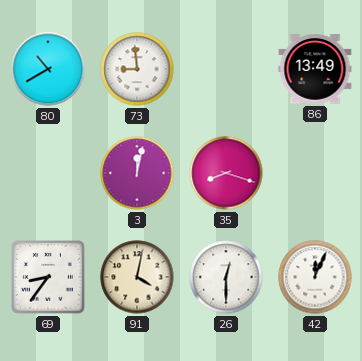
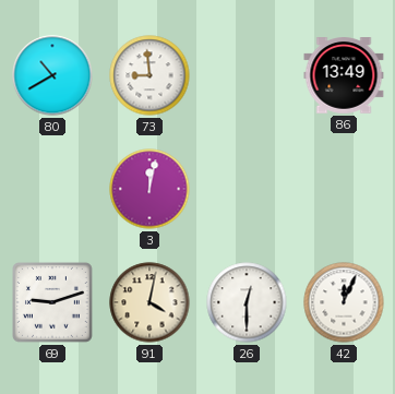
35: 8:18 -> none (226, 173)
69: 8:36 -> 9:12 (53, 303)
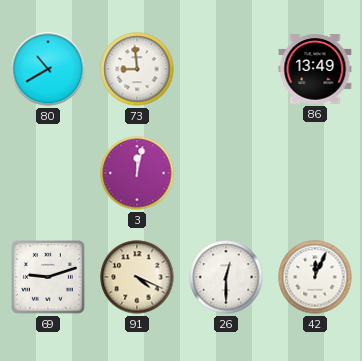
91: 4:02 -> 4:19 (137, 277)
